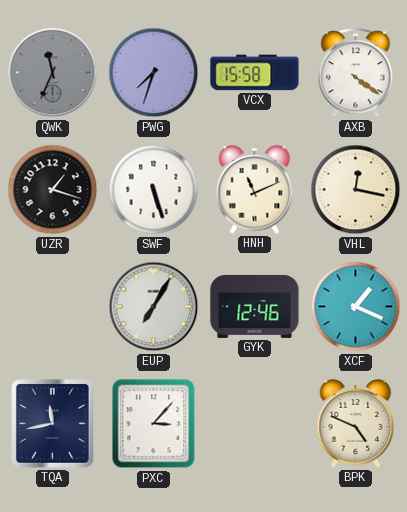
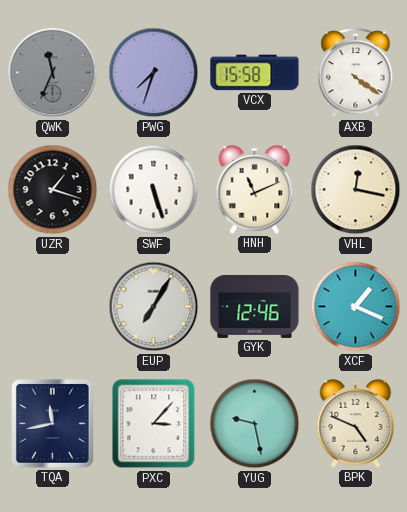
YUG: none -> 9:28 (255, 424)
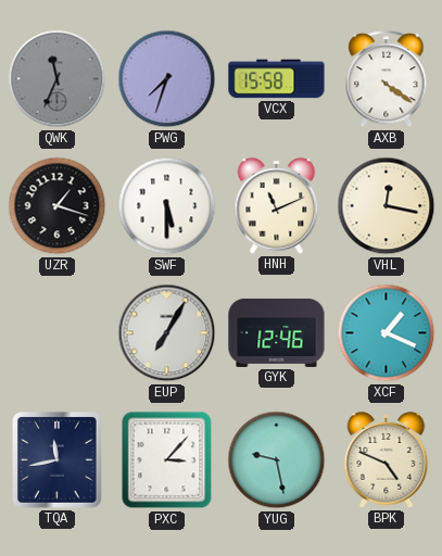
SWF: 5:27 -> 5:30 (167, 206)
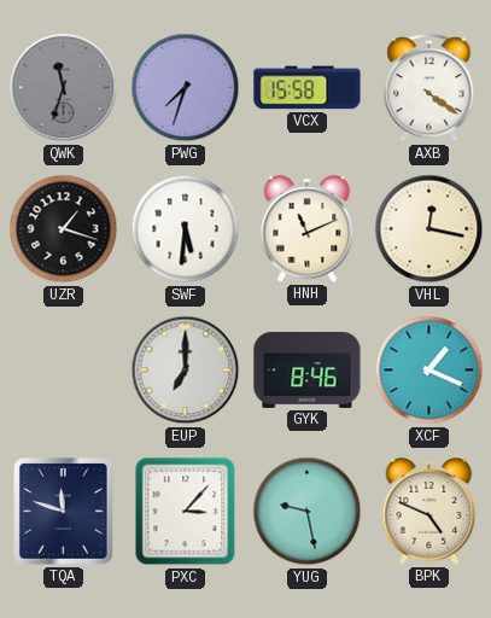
QWK: 11:34 -> 11:33 (64, 88)
SWF: 5:30 -> 5:31 (186, 229)
EUP: 7:05 -> 7:00 (186, 371)
GYK: 12:46 -> 8:46 (308, 369)
TQA: 11:43 -> 11:48 (64, 512)
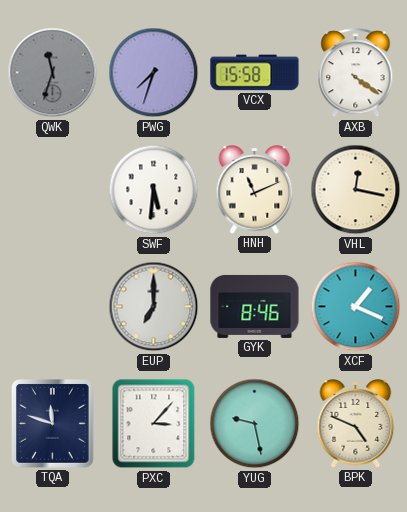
UZR: 1:18 -> none (64, 229)
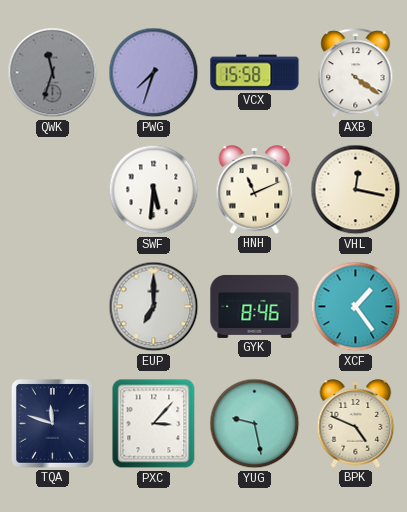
XCF: 1:19 -> 1:24 (356, 307)
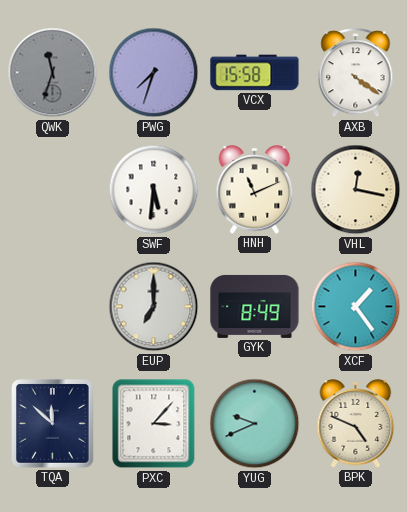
GYK: 8:46 -> 8:49 (255, 306)
TQA: 11:48 -> 11:52 (53, 424)
YUG: 9:28 -> 9:41 (255, 424)
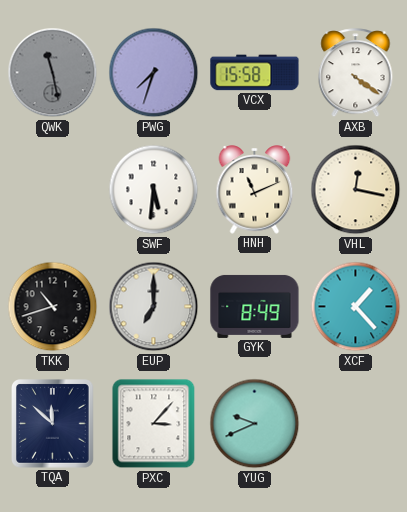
QWK: 11:33 -> 11:28 (53, 73)
TKK: none -> 10:42 (53, 307)
XCF: 1:24 -> 1:23 (356, 307)
BPK: 4:49 -> none (356, 424)
